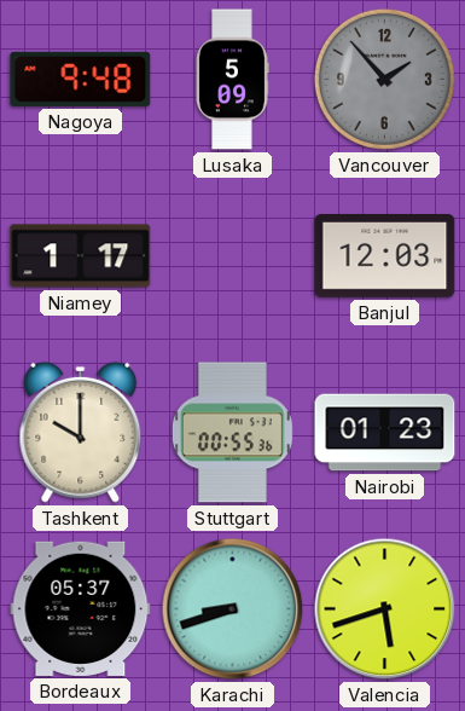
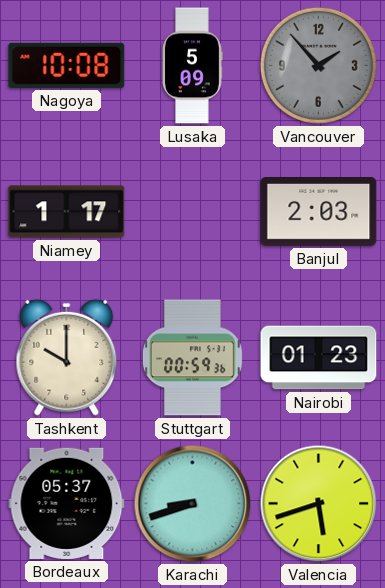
Nagoya: 9:48 -> 10:08 (67, 65)
Banjul: 12:03 -> 2:03 (319, 212)
Stuttgart: 00:55 -> 00:59 (192, 358)
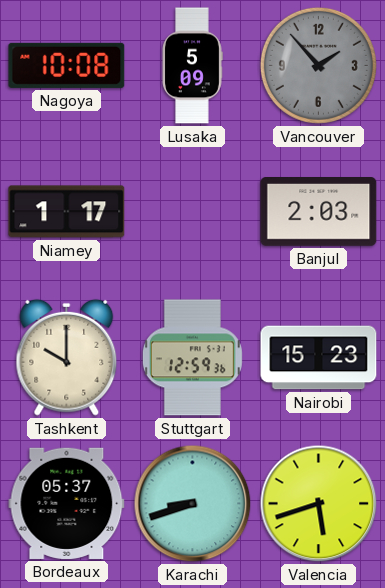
Stuttgart: 00:59 -> 12:59 (192, 358)
Nairobi: 01:23 -> 15:23 (319, 358)
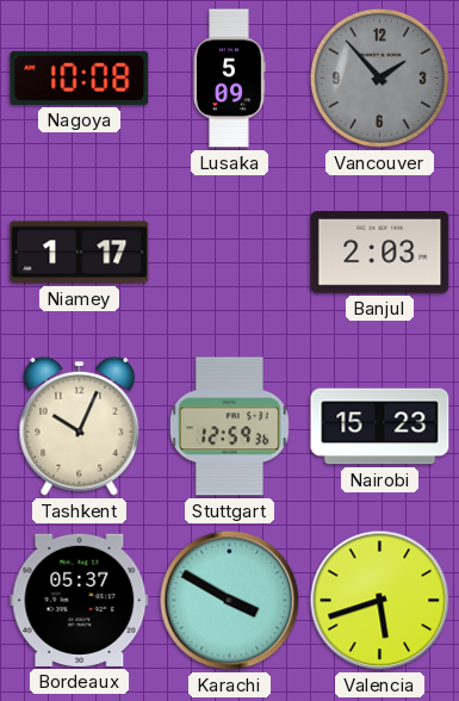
Tashkent: 10:00 -> 10:04 (80, 426)
Karachi: 8:42 -> 3:50 (230, 601)
